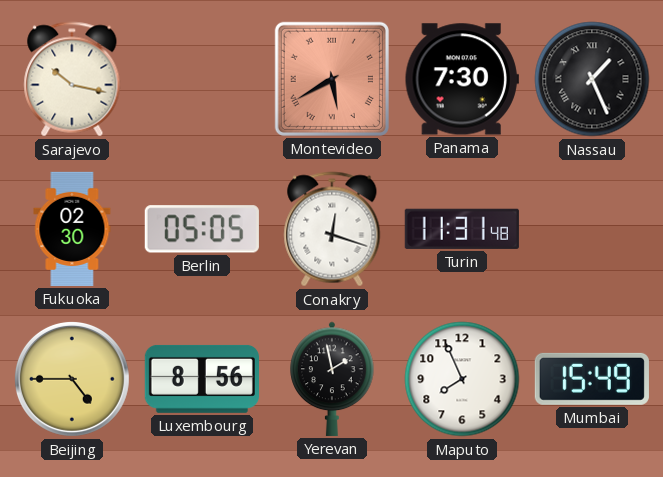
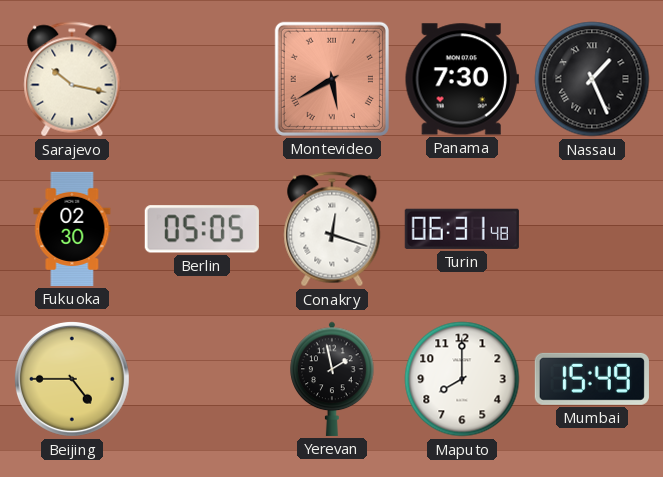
Turin: 11:31 -> 06:31 (462, 229)
Luxembourg: 8:56 -> none (202, 379)
Maputo: 7:56 -> 8:00 (462, 379)
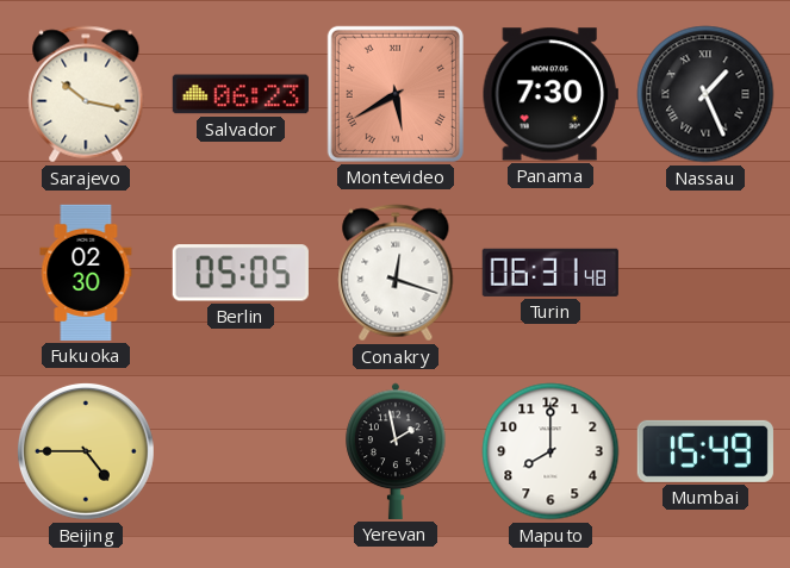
Salvador: none -> 06:23 (241, 94)
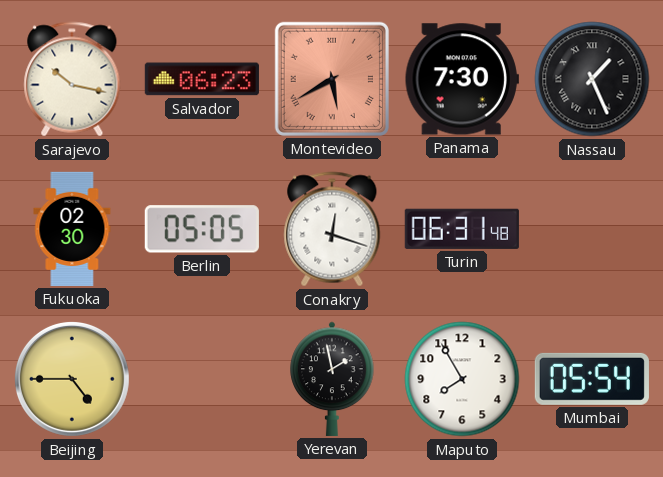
Maputo: 8:00 -> 7:55 (462, 379)
Mumbai: 15:49 -> 05:54 (592, 379)
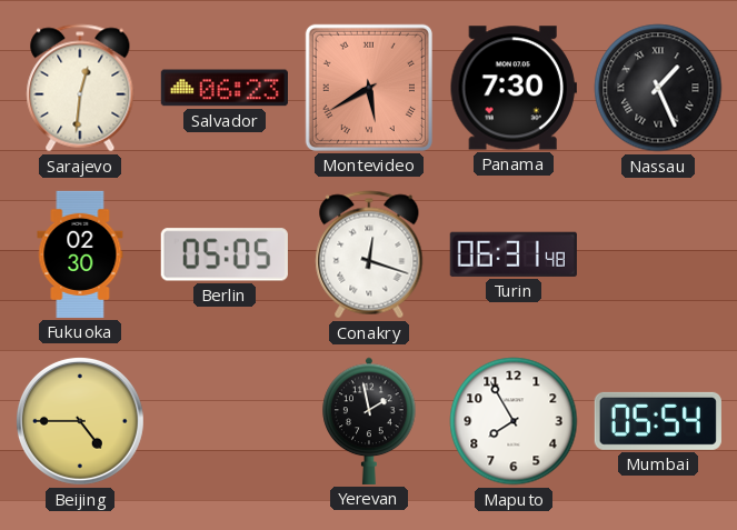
Sarajevo: 10:17 -> 12:31 (80, 88)
